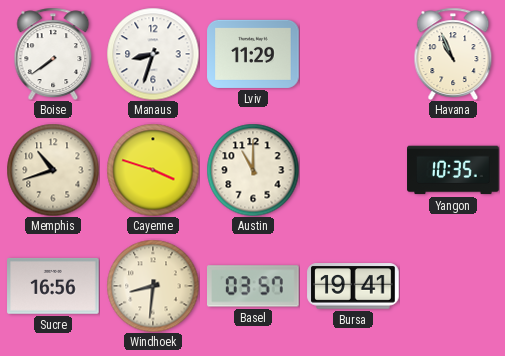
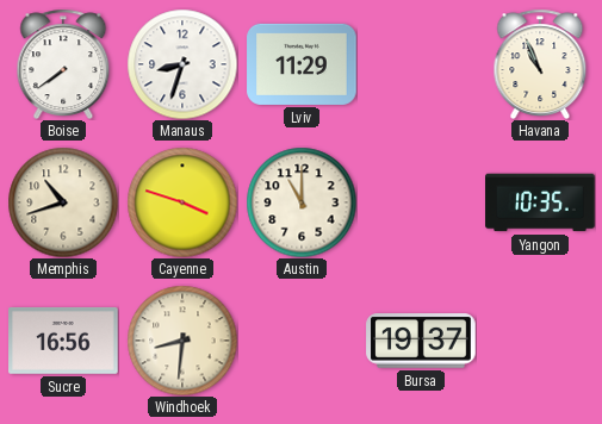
Basel: 03:57 -> none (254, 286)
Bursa: 19:41 -> 19:37 (421, 341)
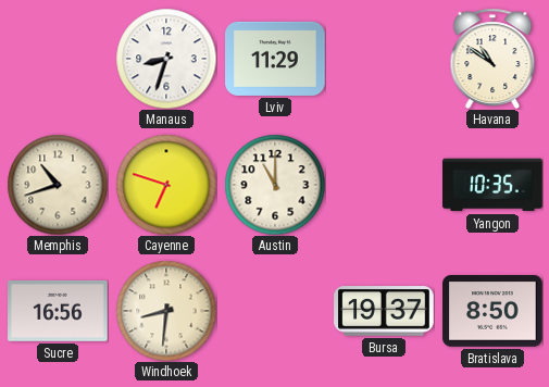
Boise: 7:39 -> none (63, 64)
Havana: 10:56 -> 10:51 (492, 59)
Cayenne: 3:48 -> 6:48 (166, 185)
Bratislava: none -> 8:50 (492, 311)
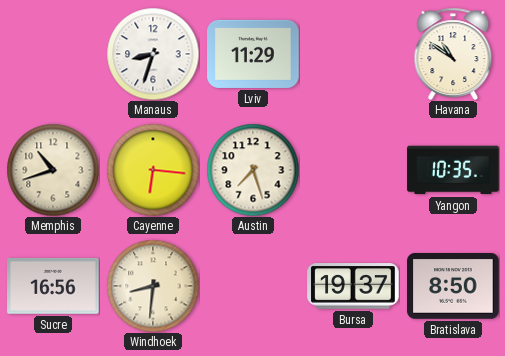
Cayenne: 6:48 -> 6:16 (153, 170)
Austin: 11:00 -> 7:27 (253, 170)
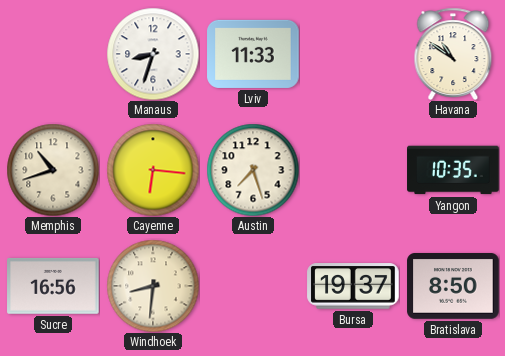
Lviv: 11:29 -> 11:33 (253, 54)
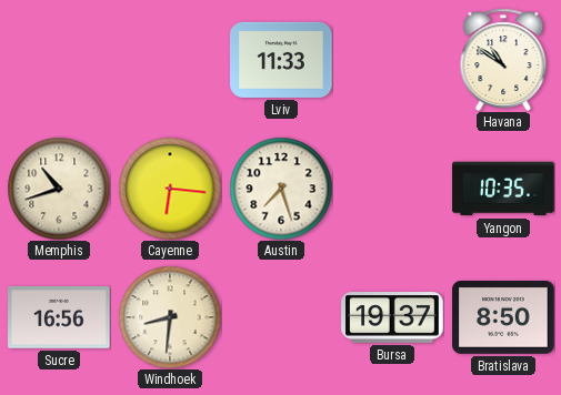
Manaus: 8:33 -> none (153, 54)
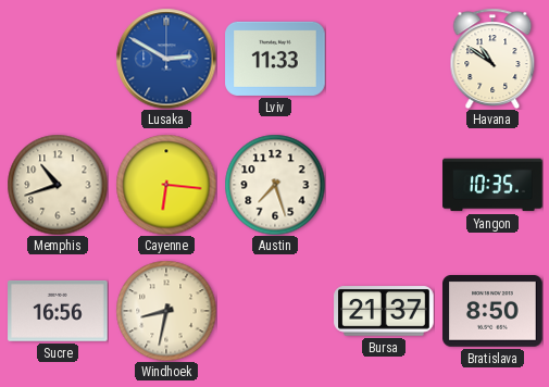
Lusaka: none -> 2:50 (166, 59)
Windhoek: 8:31 -> 8:32 (166, 311)
Bursa: 19:37 -> 21:37 (384, 311)
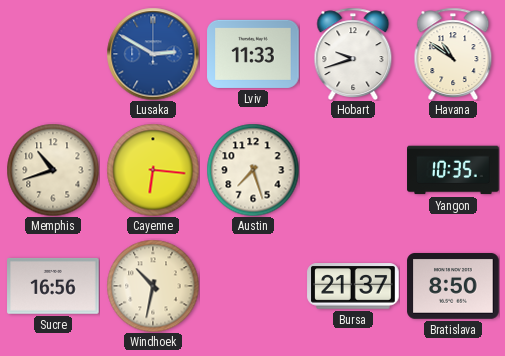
Hobart: none -> 9:42 (353, 54)
Windhoek: 8:32 -> 10:32 (153, 286)
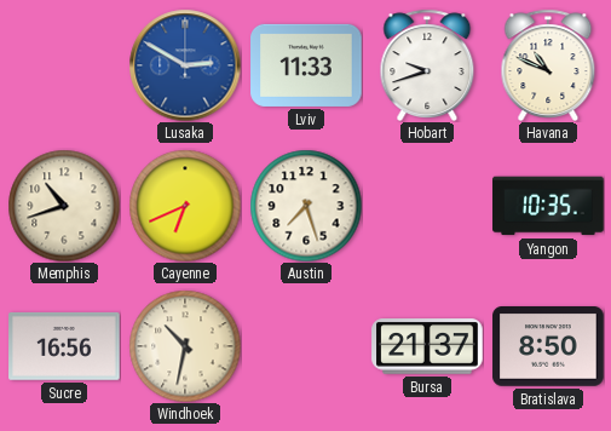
Havana: 10:51 -> 10:49 (548, 65)
Cayenne: 6:16 -> 6:41 (185, 206)
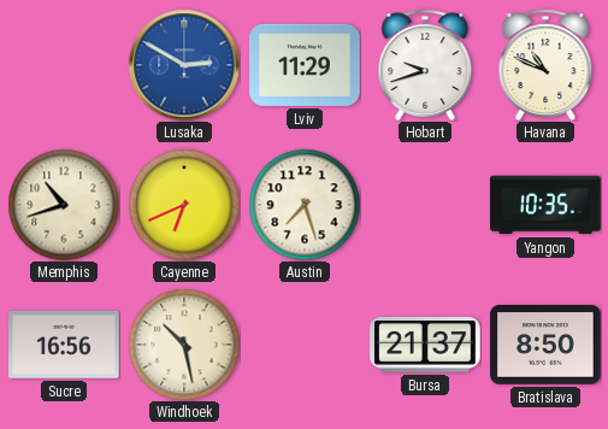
Lviv: 11:33 -> 11:29 (305, 65)
Windhoek: 10:32 -> 10:28 (184, 345)
